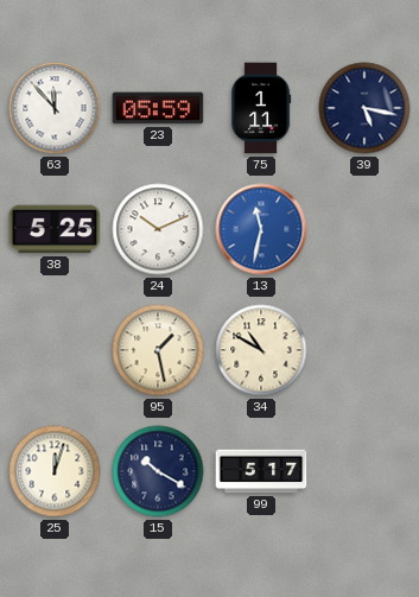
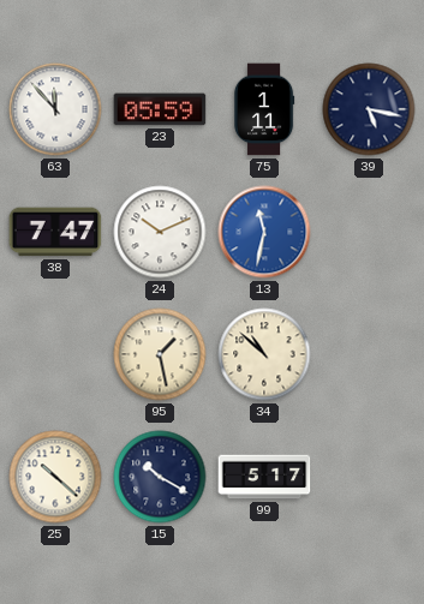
38: 5:25 -> 7:47 (55, 232)
34: 10:50 -> 10:52 (264, 354)
25: 12:03 -> 10:22 (55, 477)
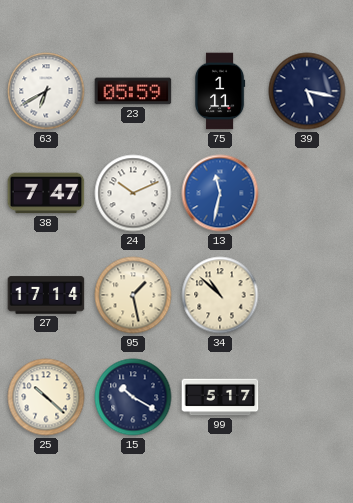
63: 11:53 -> 6:40 (46, 91)
27: none -> 17:14 (46, 295)
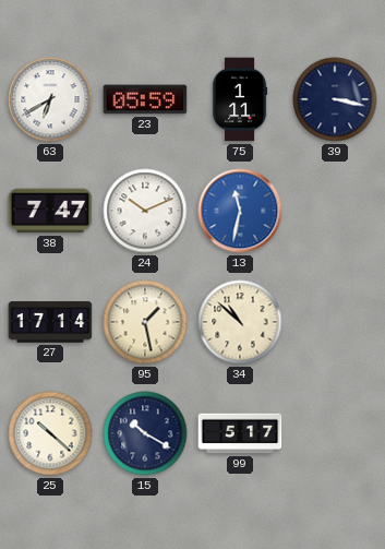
39: 5:17 -> 3:17 (335, 99)
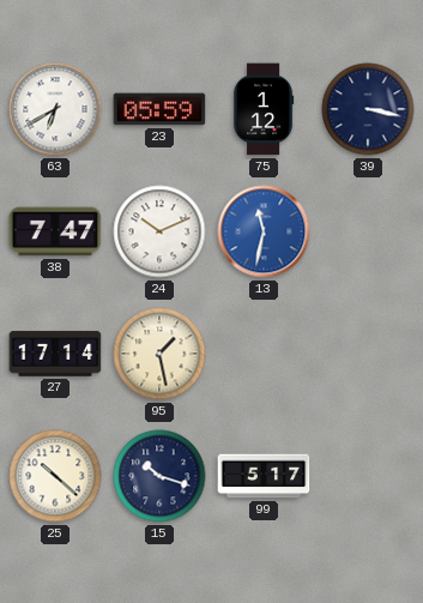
75: 1:11 -> 1:12 (264, 109)
34: 10:52 -> none (240, 322)
15: 10:20 -> 10:18 (159, 476)
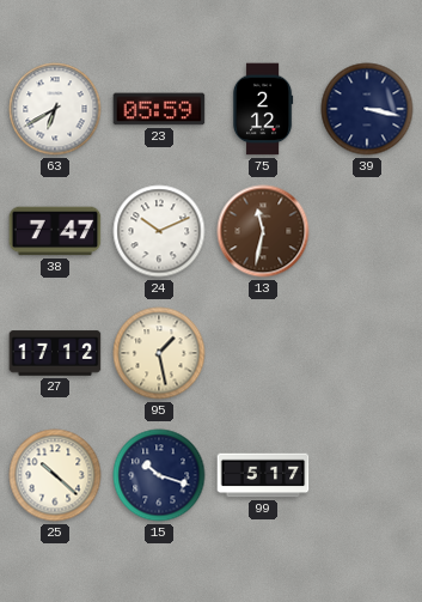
75: 1:12 -> 2:12 (263, 109)
13 dial: blue -> brown (263, 231)
27: 17:14 -> 17:12 (55, 353)
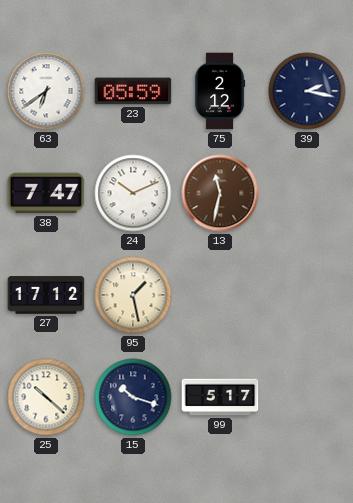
63: 6:40 -> 6:39 (46, 91)
39: 3:17 -> 2:17 (307, 91)
